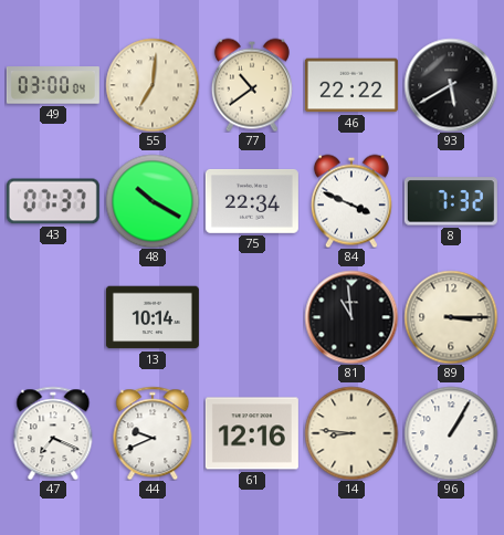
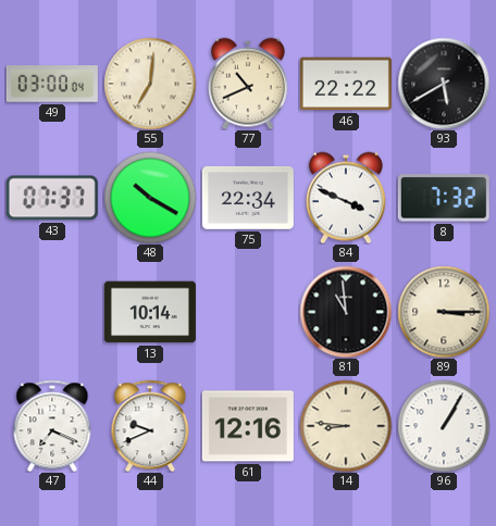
77: 10:39 -> 10:41 (248, 84)
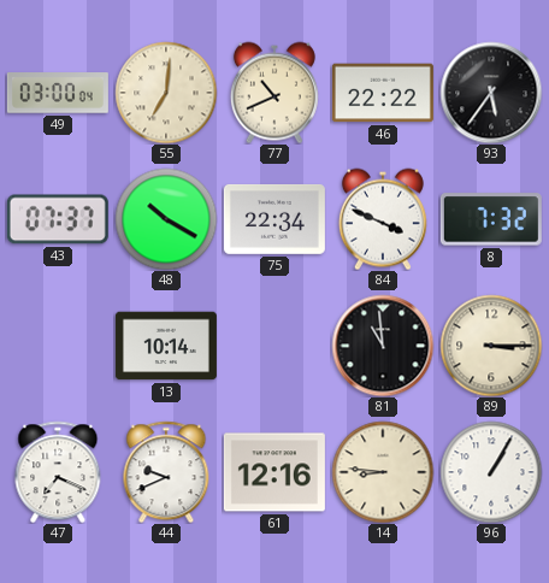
93: 5:40 -> 5:36 (491, 93)
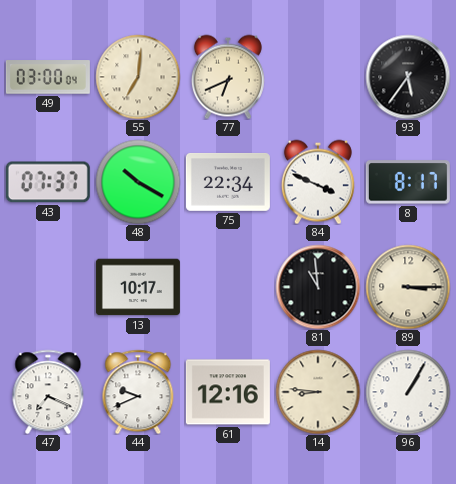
77: 10:41 -> 6:41 (228, 77)
46: 22:22 -> none (383, 93)
8: 7:32 -> 8:17 (408, 182)
13: 10:14 -> 10:17 (138, 287)
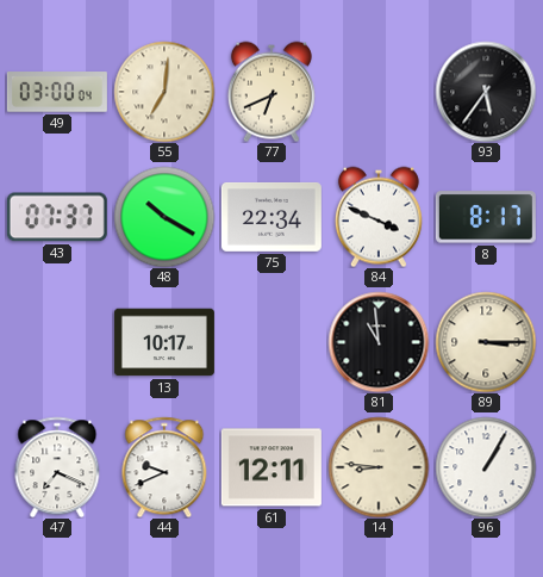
61: 12:16 -> 12:11 (271, 467)
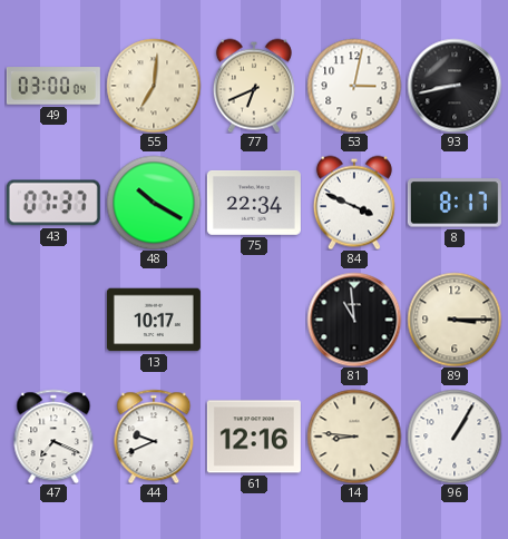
53: none -> 3:02 (354, 86)
93: 5:36 -> 8:43 (455, 86)
61: 12:11 -> 12:16 (254, 437)
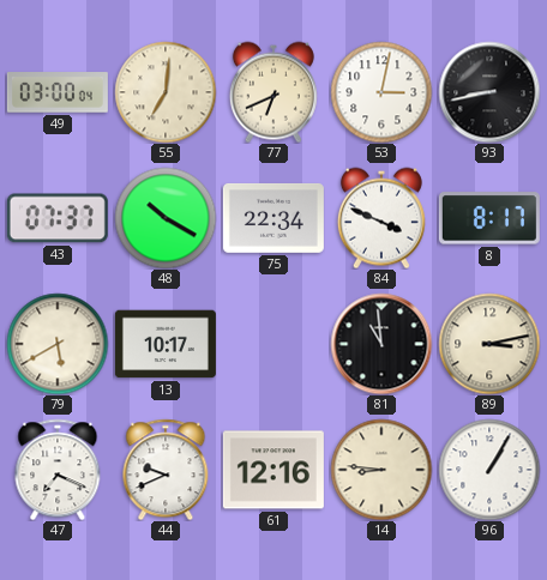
79: none -> 5:40 (58, 344)
89: 3:15 -> 3:13 (489, 344)
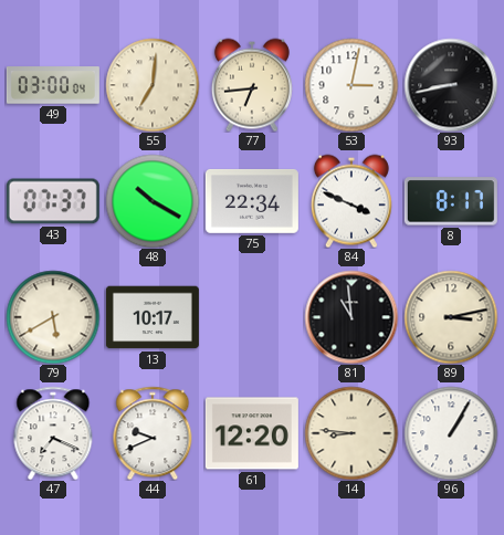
77: 6:41 -> 6:44 (252, 85)
61: 12:16 -> 12:20 (252, 433)
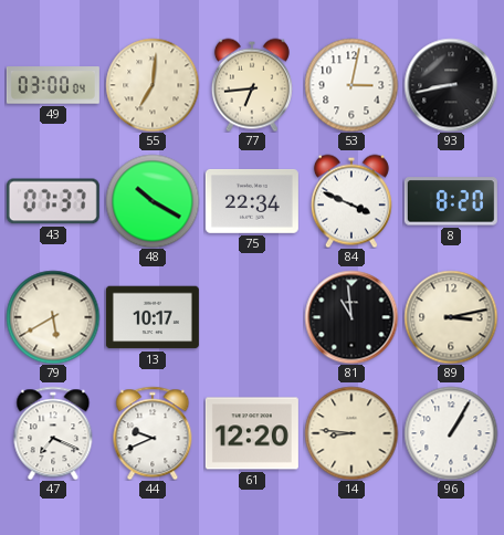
8: 8:17 -> 8:20 (451, 201)
